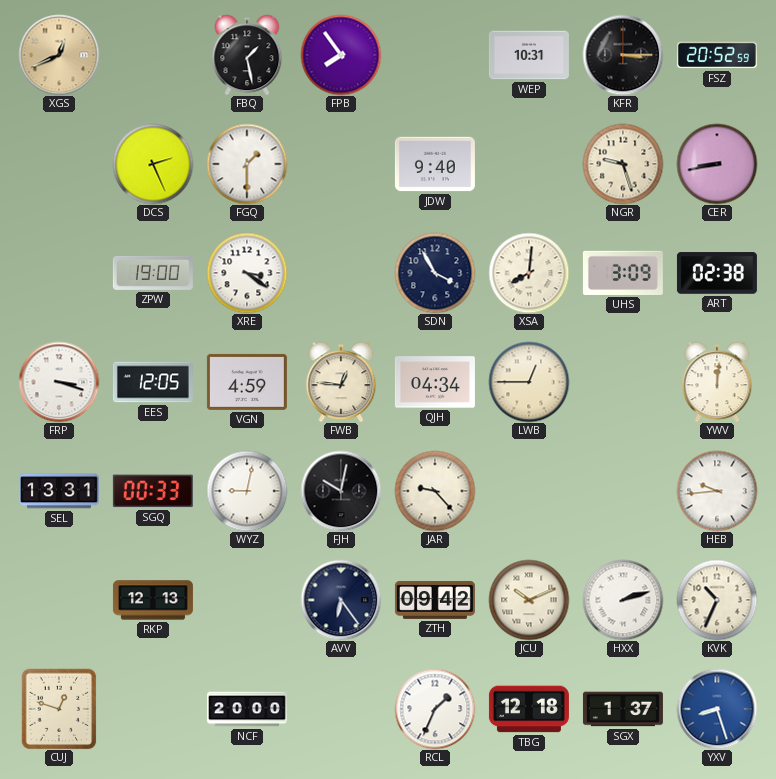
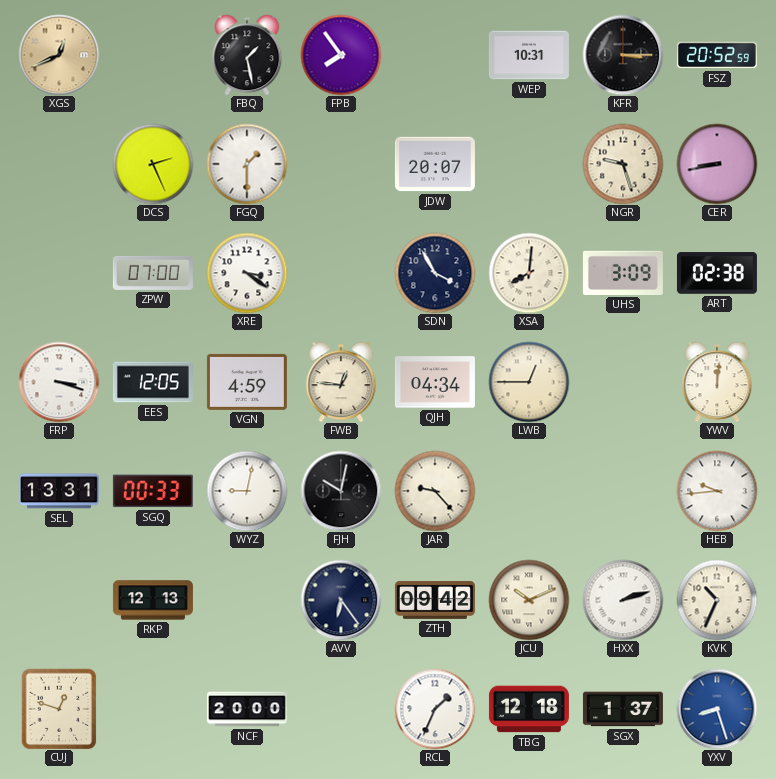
JDW: 9:40 -> 20:07 (435, 164)
ZPW: 19:00 -> 07:00 (153, 273)
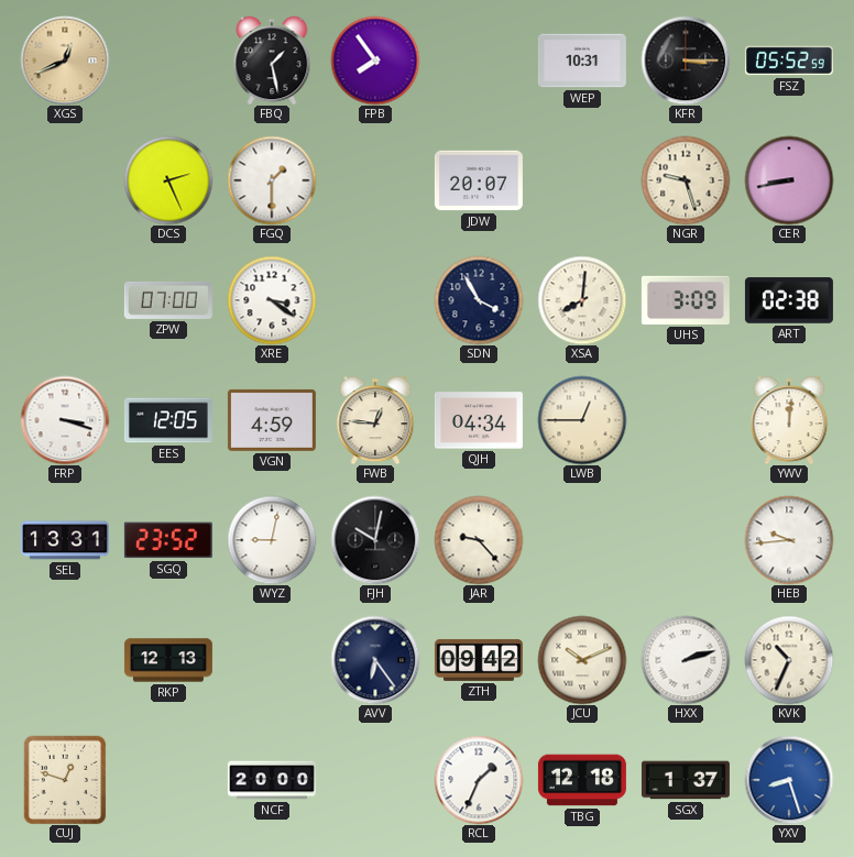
FSZ: 20:52 -> 05:52 (789, 61)
SGQ: 00:33 -> 23:52 (168, 540)
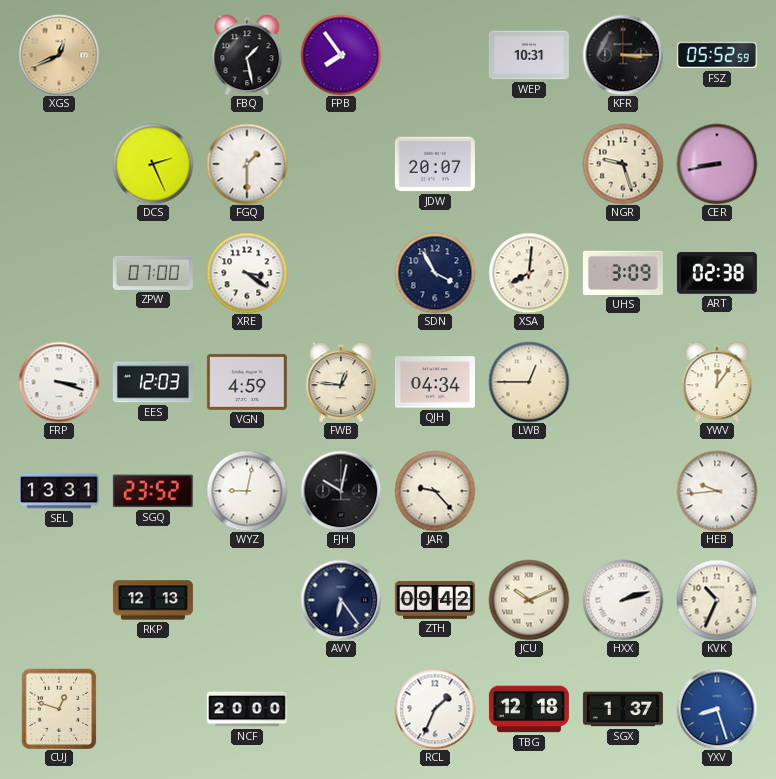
EES: 12:05 -> 12:03 (153, 382)
YWV: 12:01 -> 12:06 (717, 382)
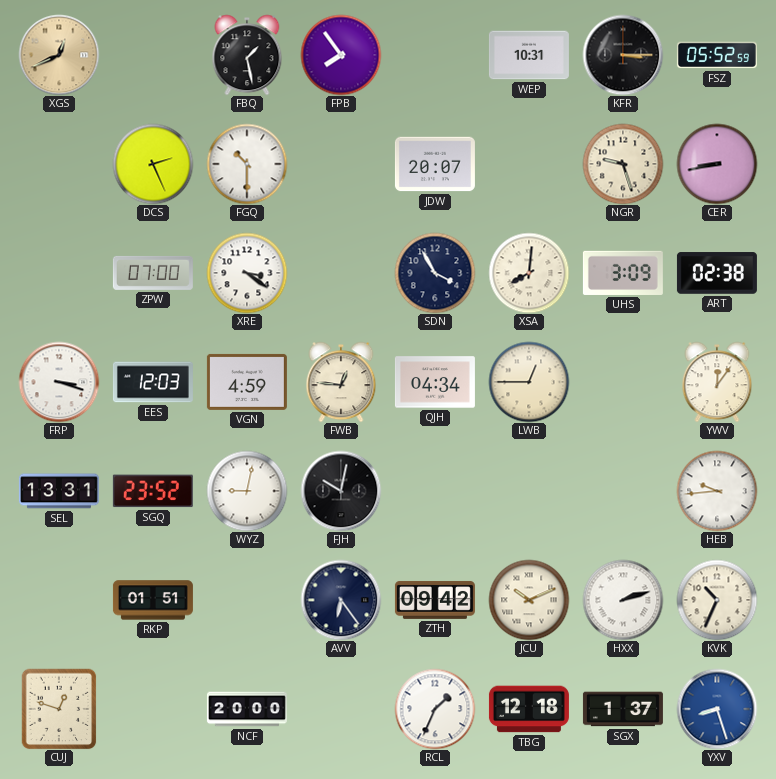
FGQ: 1:30 -> 10:30 (247, 164)
JAR: 9:23 -> none (435, 491)
RKP: 12:13 -> 01:51 (153, 600)
